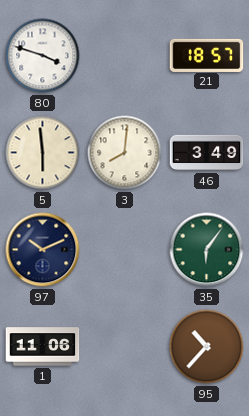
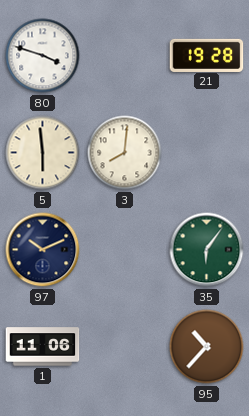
21: 18:57 -> 19:28 (207, 55)
46: 3:49 -> none (207, 153)
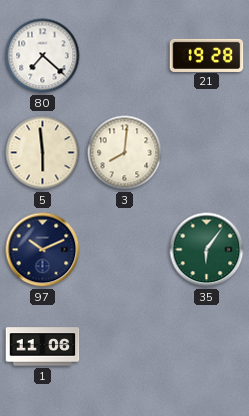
80: 3:48 -> 7:22 (43, 56)
95: 10:37 -> none (207, 347)
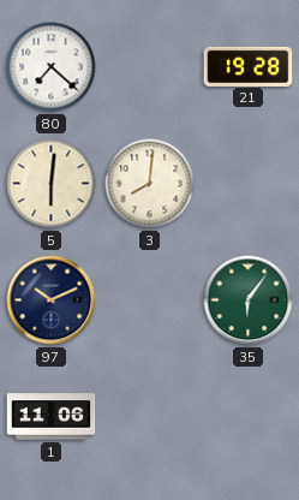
5: 5:59 -> 6:01 (52, 184)
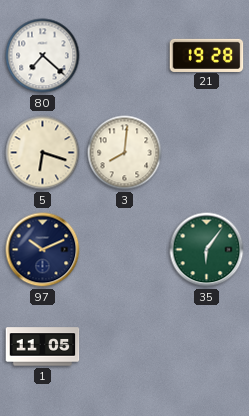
5: 6:01 -> 6:18 (43, 153)
1: 11:06 -> 11:05 (43, 347)
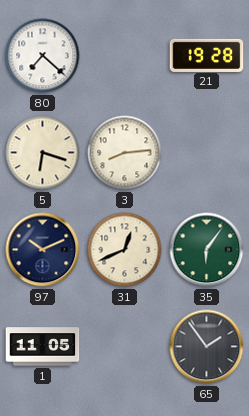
3: 8:01 -> 8:14 (125, 153)
31: none -> 12:41 (125, 250)
65: none -> 1:54 (207, 347)
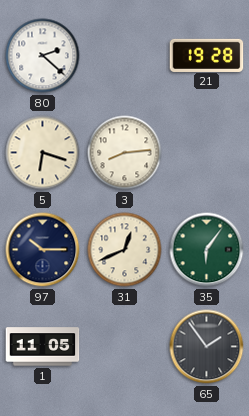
80: 7:22 -> 2:22 (43, 56)
97: 10:11 -> 10:15 (43, 250)
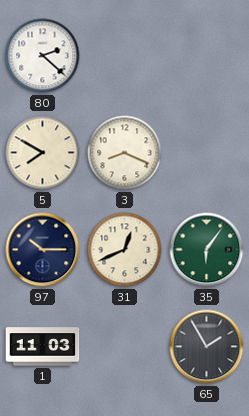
21: 19:28 -> none (207, 55)
5: 6:18 -> 7:50 (43, 153)
3: 8:14 -> 8:19 (125, 153)
1: 11:05 -> 11:03 (43, 347)
65: 1:54 -> 1:55 (207, 347)
